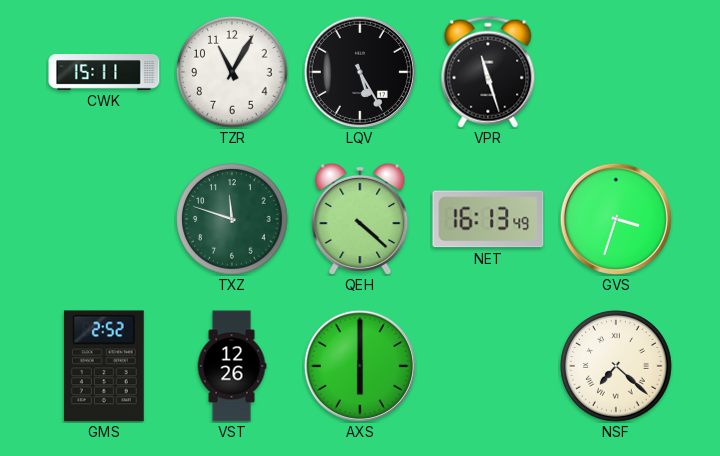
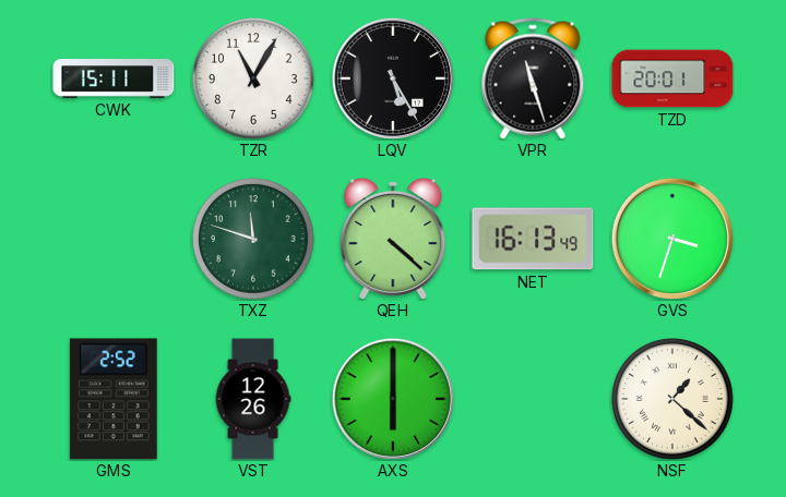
TZD: none -> 20:01 (672, 78)
NSF: 7:22 -> 1:22 (672, 399)
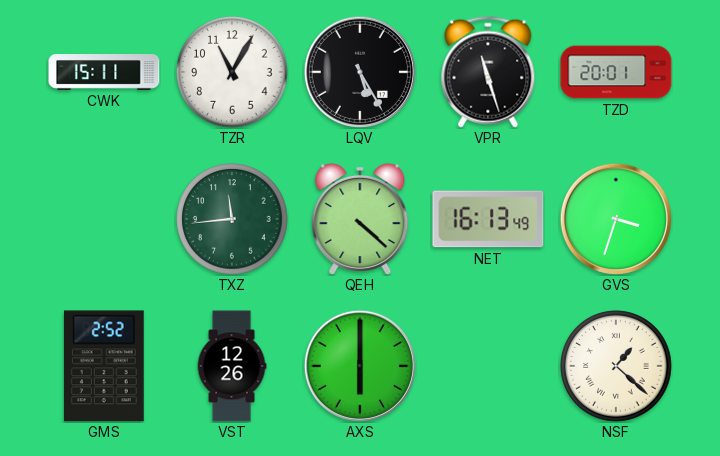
TXZ: 11:48 -> 11:44 (232, 219)
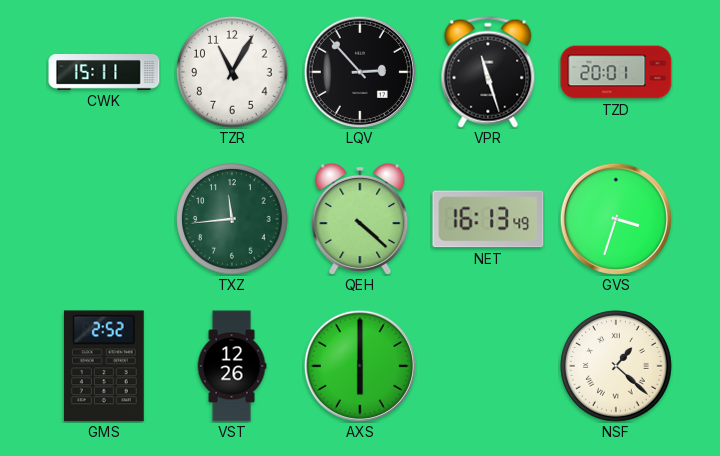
LQV: 5:25 -> 2:53 (360, 72)
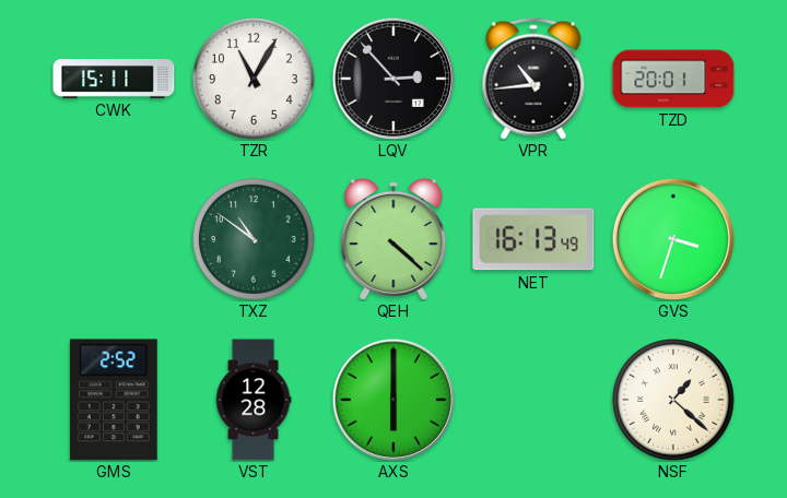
VPR: 11:27 -> 10:44 (533, 79)
TXZ: 11:44 -> 10:51 (254, 239)
VST: 12:26 -> 12:28 (254, 400)
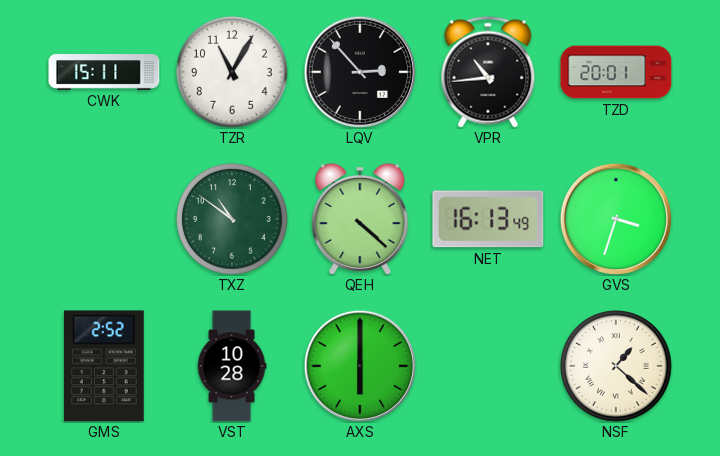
VST: 12:28 -> 10:28 (232, 366)
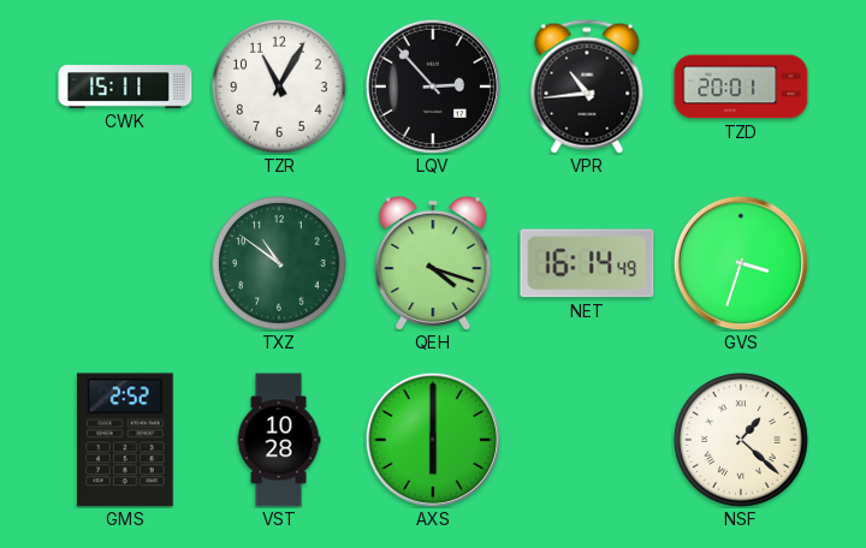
QEH: 4:22 -> 4:18 (433, 262)
NET: 16:13 -> 16:14 (587, 263)
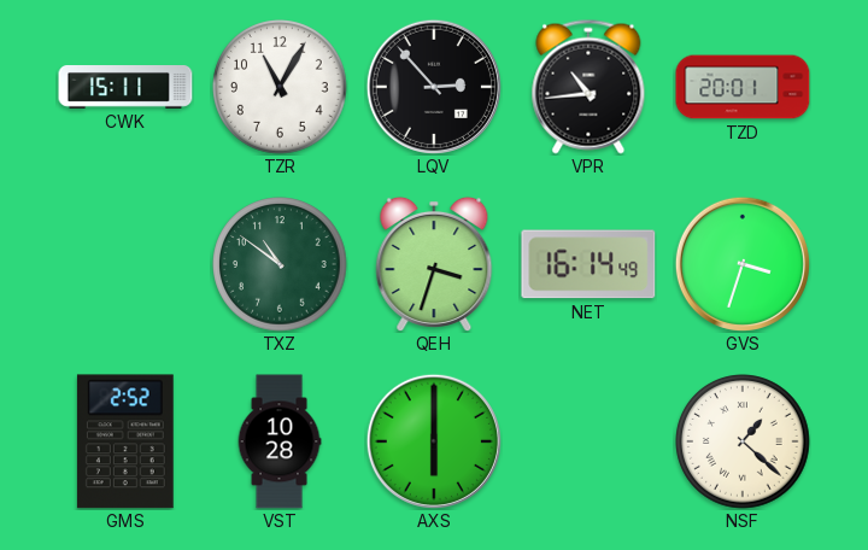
QEH: 4:18 -> 3:33 (434, 263)
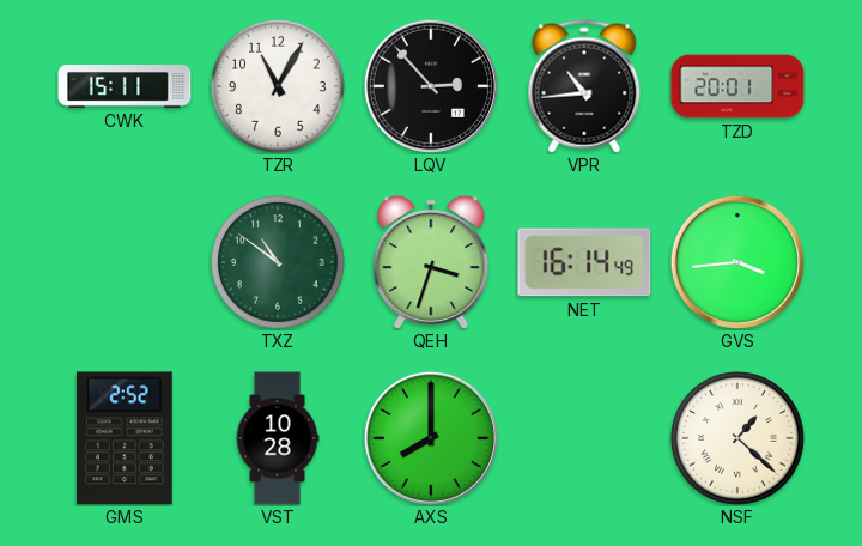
GVS: 3:33 -> 3:44 (737, 262)
AXS: 6:00 -> 8:00 (431, 438)
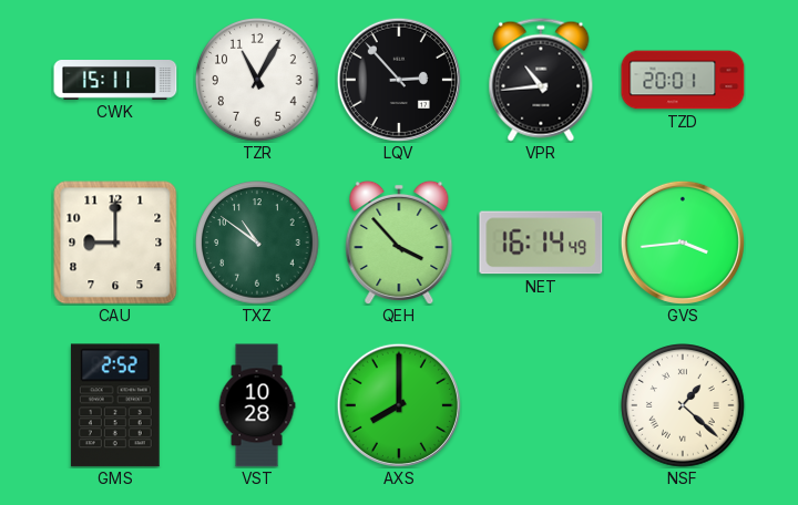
CAU: none -> 9:00 (115, 243)
QEH: 3:33 -> 3:53 (399, 241)
